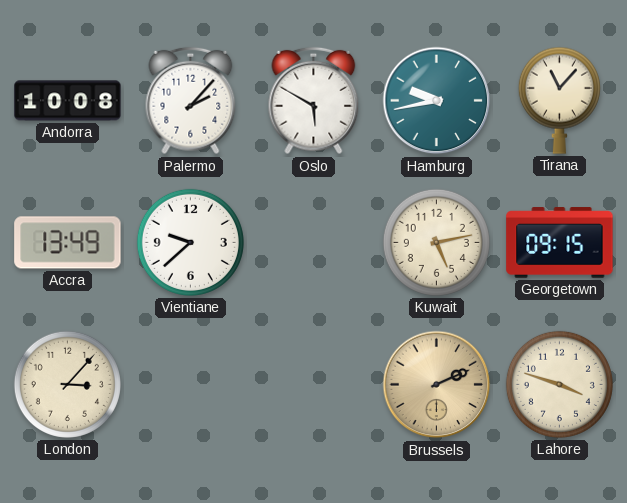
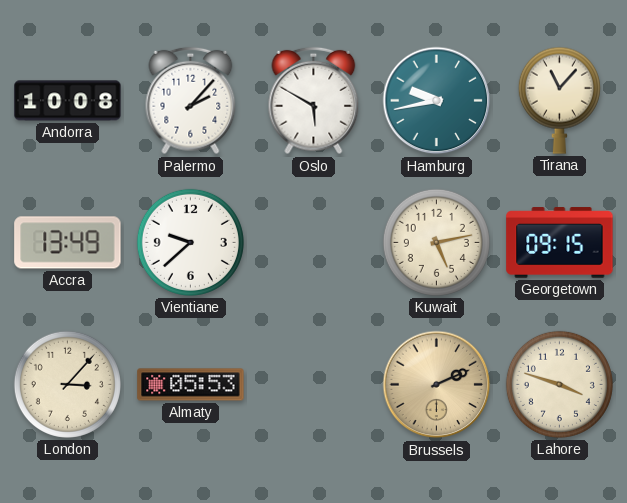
Almaty: none -> 05:53 (191, 385)
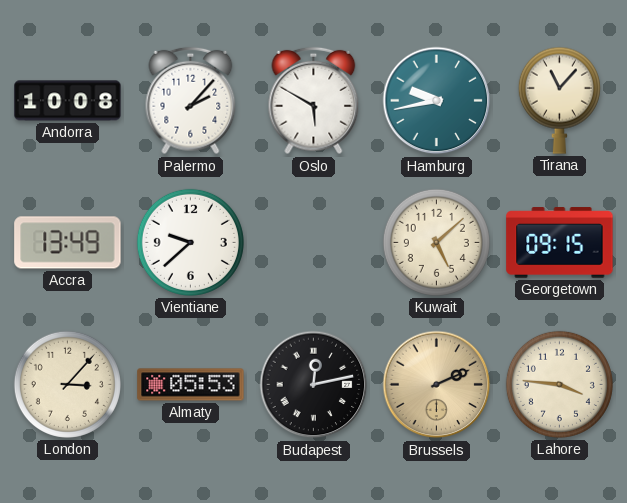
Kuwait: 5:13 -> 5:08 (436, 242)
Budapest: none -> 12:13 (314, 385)
Lahore: 3:48 -> 3:46 (559, 384)
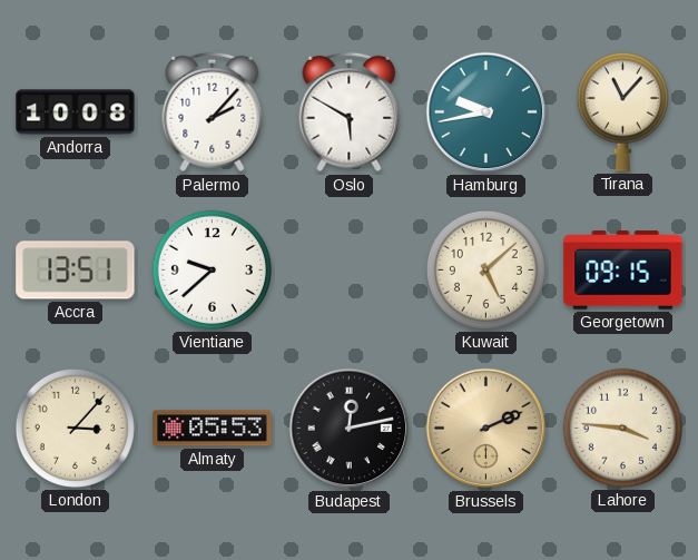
Accra: 13:49 -> 13:51 (76, 271)
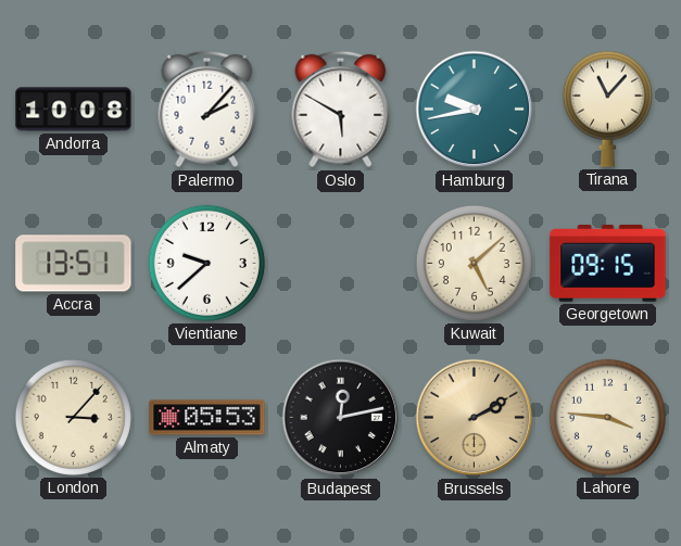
Brussels: 2:11 -> 2:10 (475, 418)
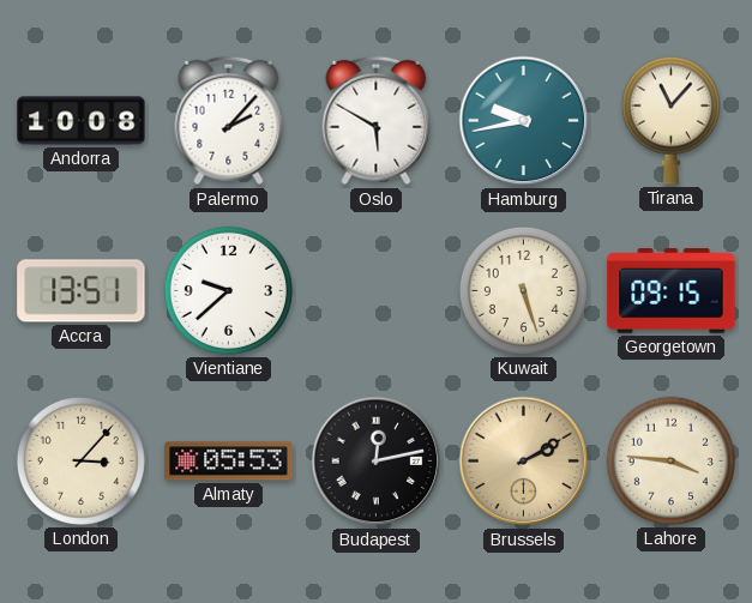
Kuwait: 5:08 -> 5:27 (523, 290)
